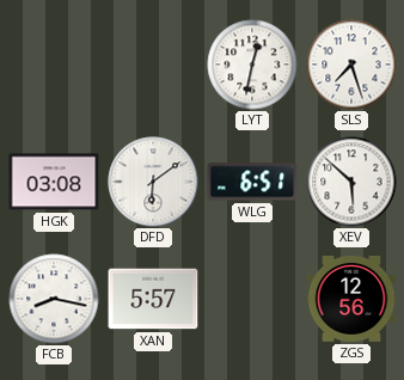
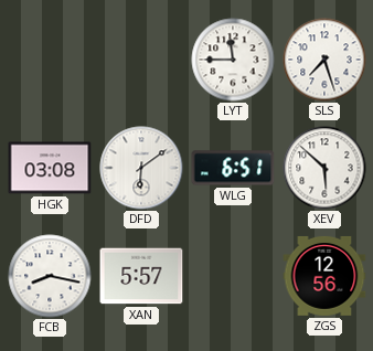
LYT: 12:32 -> 11:45 (233, 60)
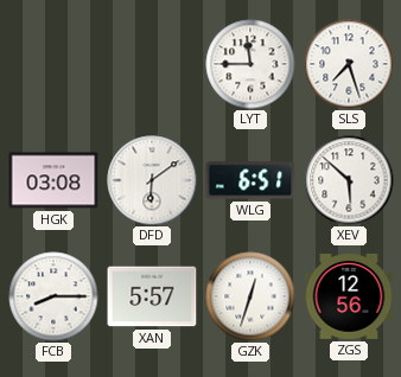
FCB: 8:17 -> 8:15 (53, 296)
GZK: none -> 12:33 (250, 296)
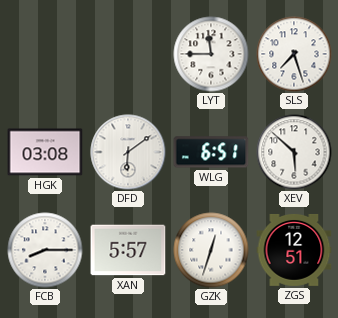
ZGS: 12:56 -> 12:51 (294, 250)
